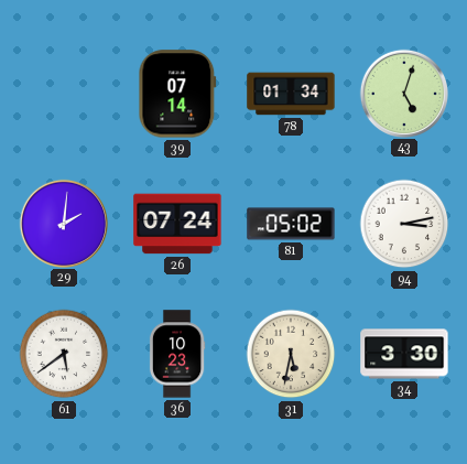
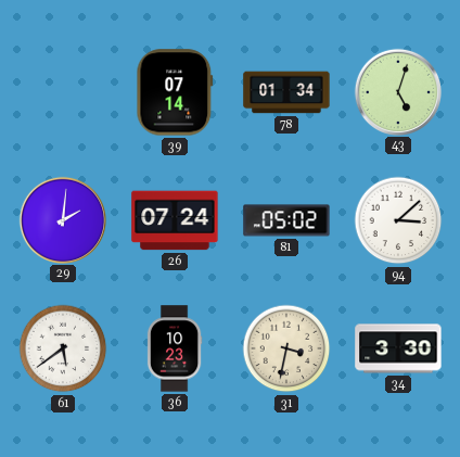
94: 3:13 -> 3:08 (398, 220)
31: 5:32 -> 3:32 (286, 348)
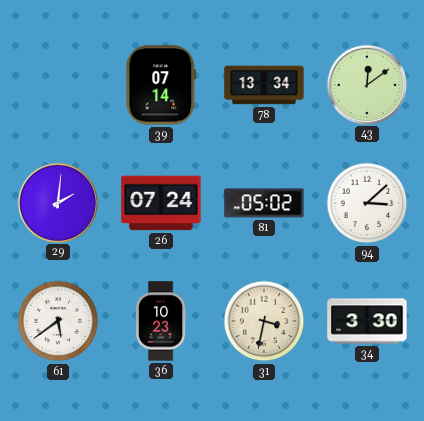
78: 01:34 -> 13:34 (264, 85)
43: 5:03 -> 12:09 (366, 84)
